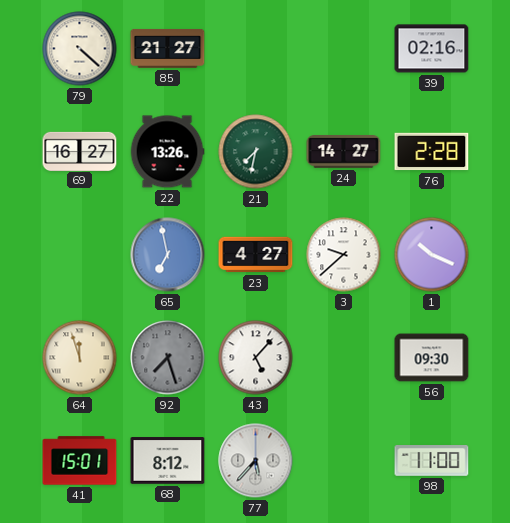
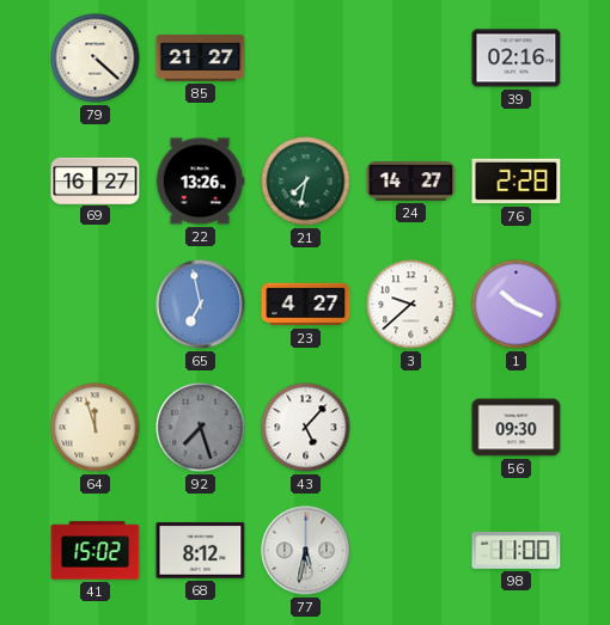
41: 15:01 -> 15:02 (96, 551)
77: 5:37 -> 5:32 (306, 551)
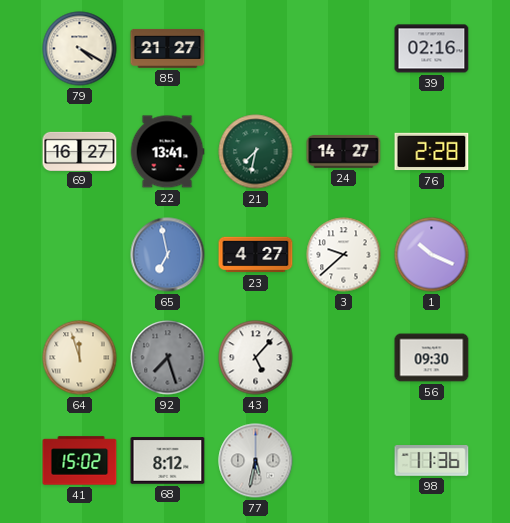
79: 4:22 -> 4:20 (80, 49)
22: 13:26 -> 13:41 (167, 152)
98: 11:00 -> 11:36 (432, 461)
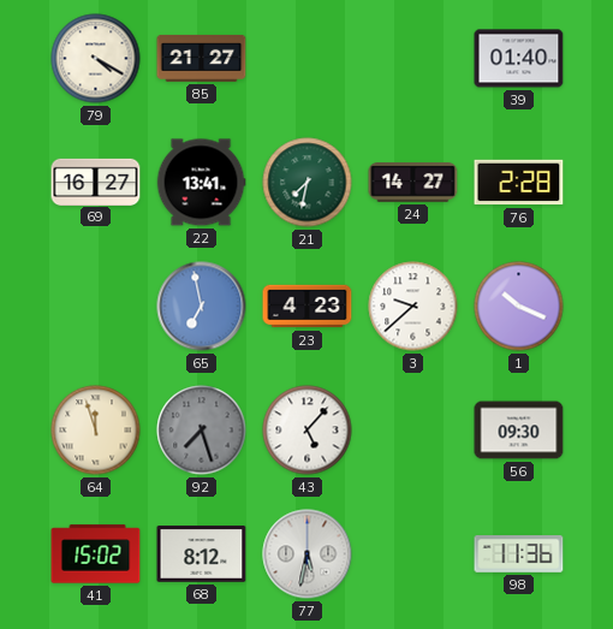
39: 02:16 -> 01:40 (519, 59)
23: 4:27 -> 4:23 (308, 307)
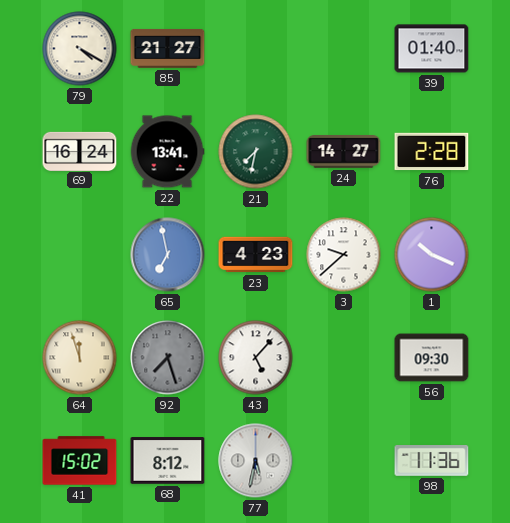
69: 16:27 -> 16:24 (80, 151)
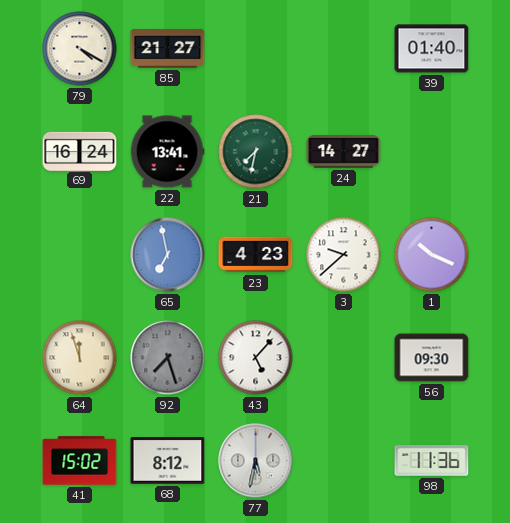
76: 2:28 -> none (432, 152)
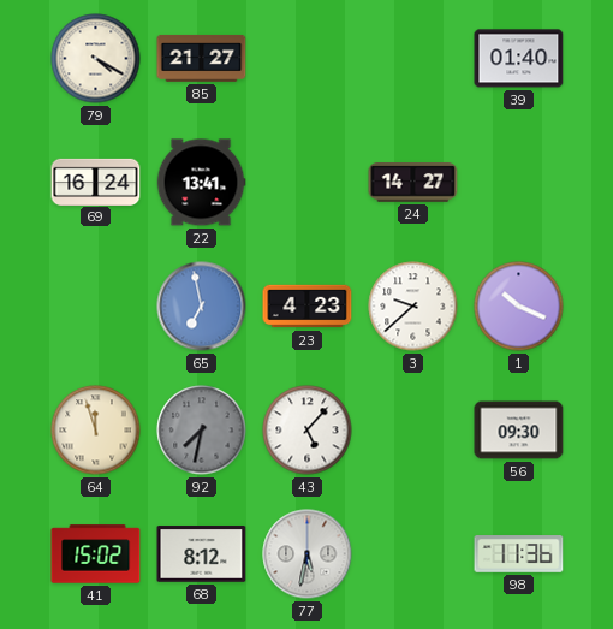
21: 7:32 -> none (256, 152)
92: 7:27 -> 7:32 (202, 431)
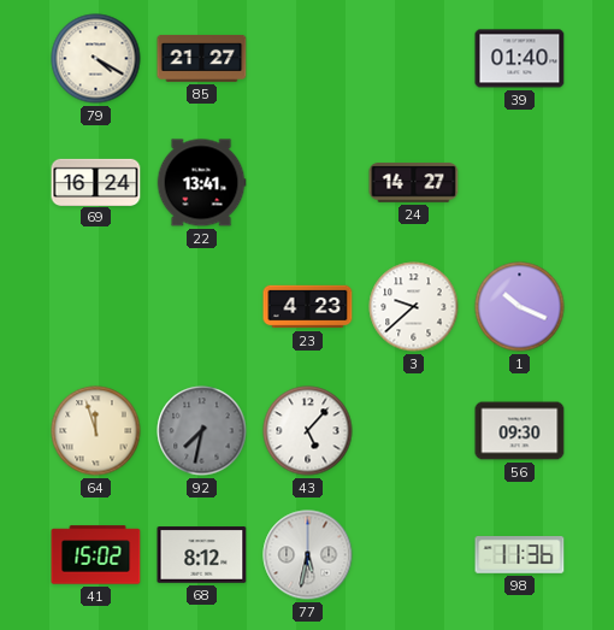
65: 6:58 -> none (202, 307)
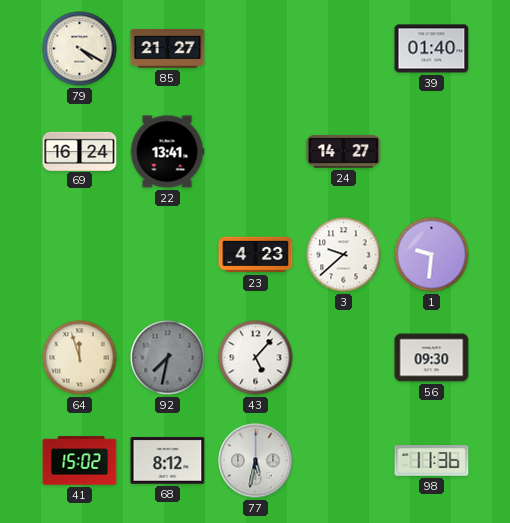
1: 10:19 -> 9:31 (432, 255)
